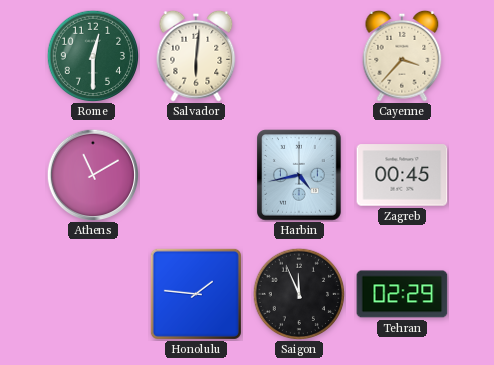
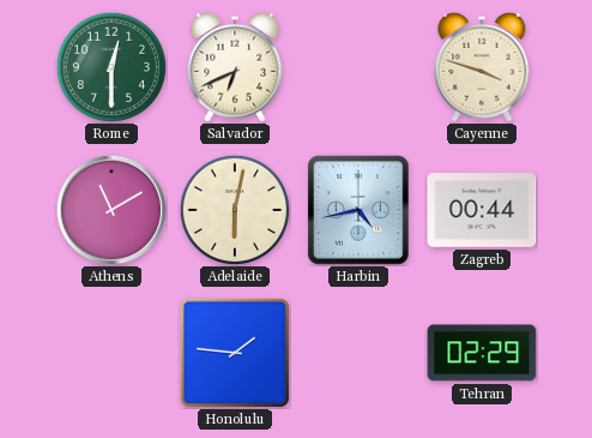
Salvador: 6:01 -> 6:41 (235, 67)
Cayenne: 3:37 -> 3:48 (482, 67)
Adelaide: none -> 6:02 (234, 209)
Zagreb: 00:45 -> 00:44 (482, 210)
Saigon: 11:56 -> none (298, 293)
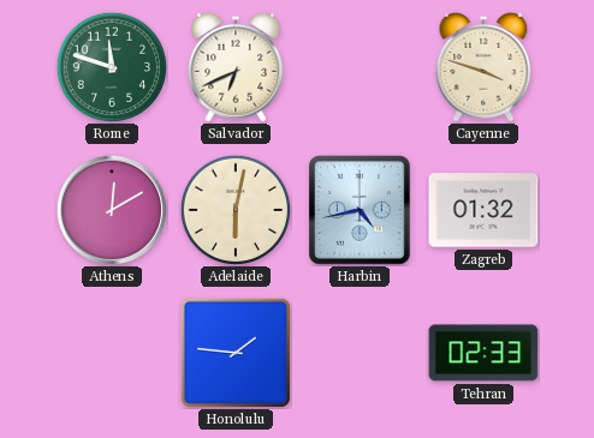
Rome: 12:30 -> 11:48 (111, 66)
Athens: 11:10 -> 12:10 (112, 210)
Zagreb: 00:44 -> 01:32 (483, 210)
Tehran: 02:29 -> 02:33 (483, 353)
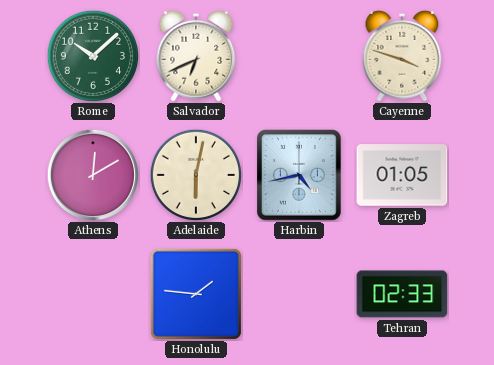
Rome: 11:48 -> 10:08 (92, 55)
Zagreb: 01:32 -> 01:05 (402, 175)
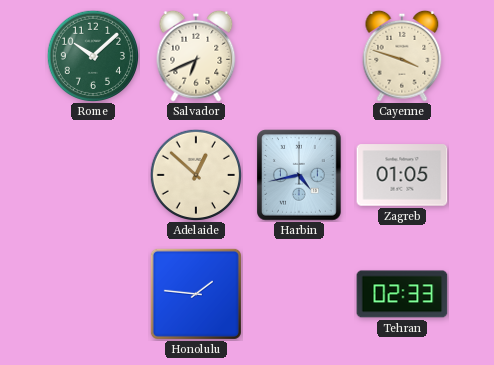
Athens: 12:10 -> none (93, 175)
Adelaide: 6:02 -> 12:52 (195, 174)
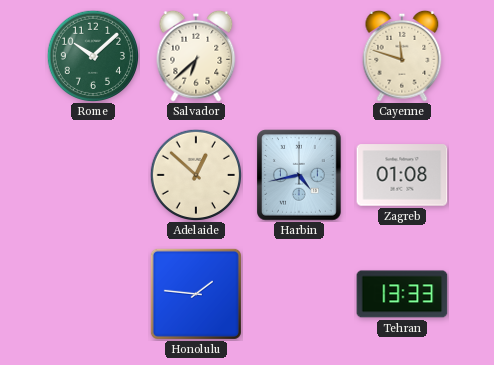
Salvador: 6:41 -> 6:38 (196, 56)
Cayenne: 3:48 -> 11:48 (402, 56)
Zagreb: 01:05 -> 01:08 (402, 175)
Tehran: 02:33 -> 13:33 (402, 294)
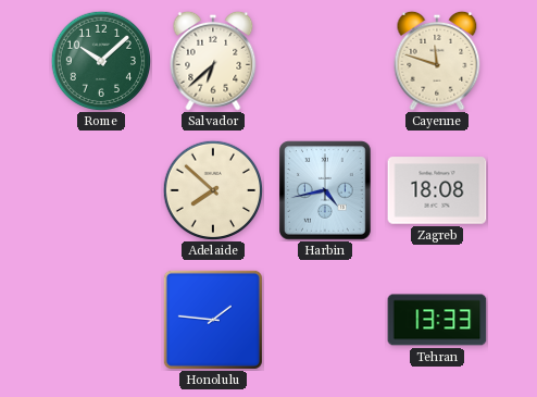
Adelaide: 12:52 -> 7:52 (212, 189)
Zagreb: 01:08 -> 18:08 (437, 190)
